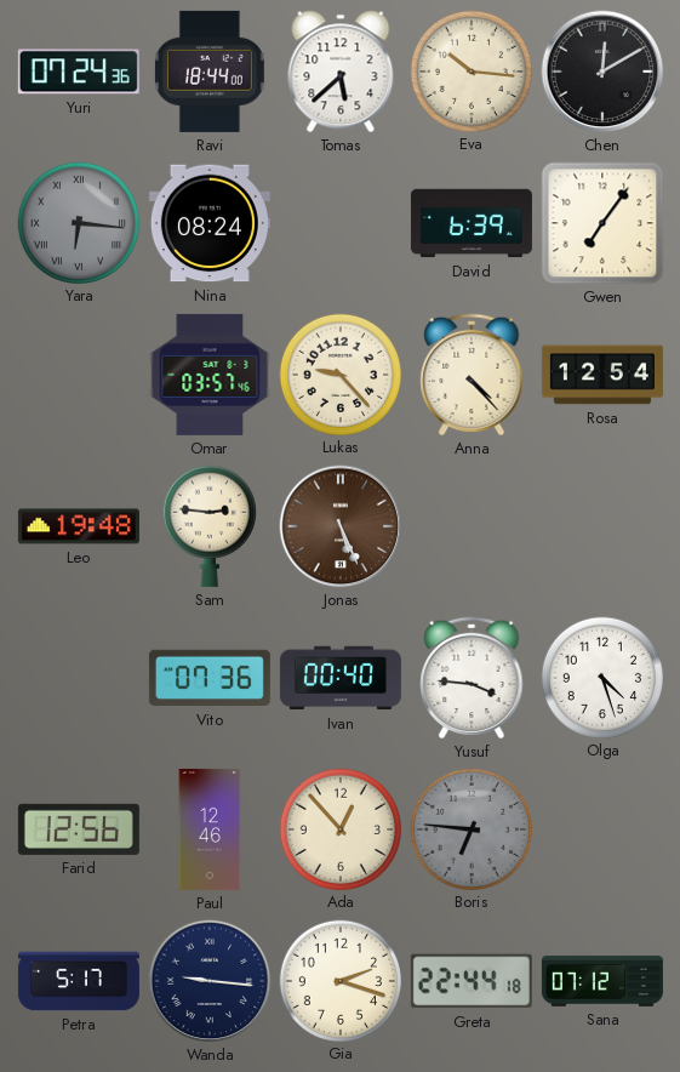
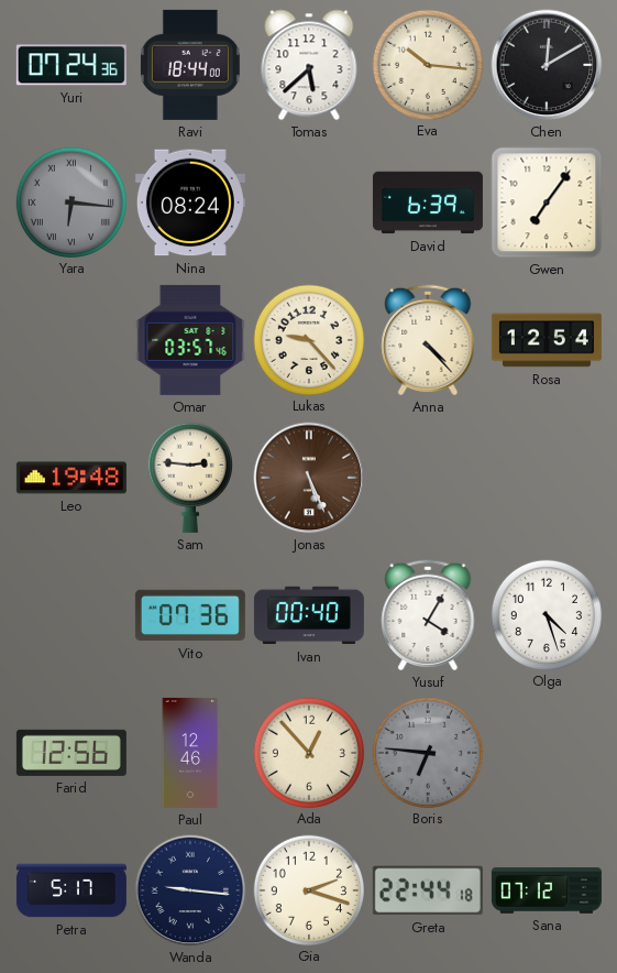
Yusuf: 3:46 -> 4:05 (428, 615)
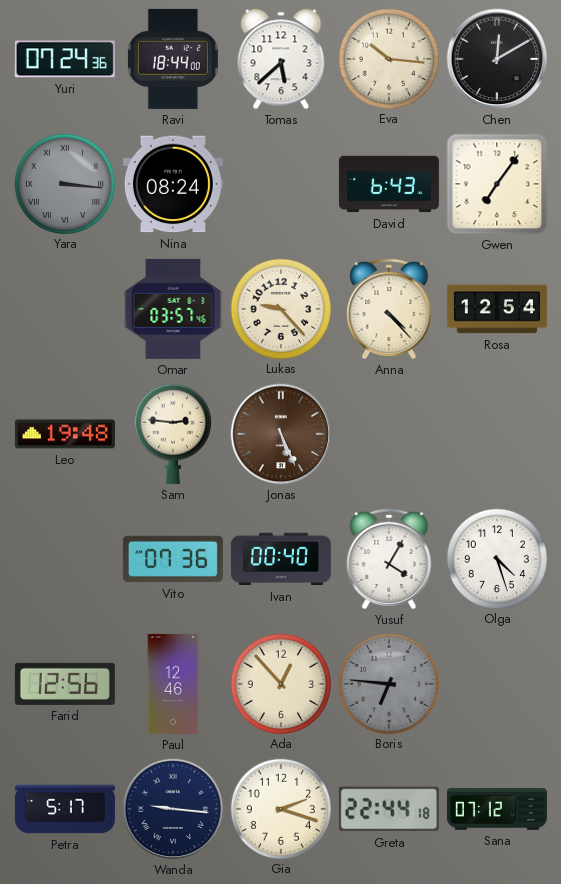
Yara: 6:16 -> 3:16 (64, 183)
David: 6:39 -> 6:43 (389, 184)
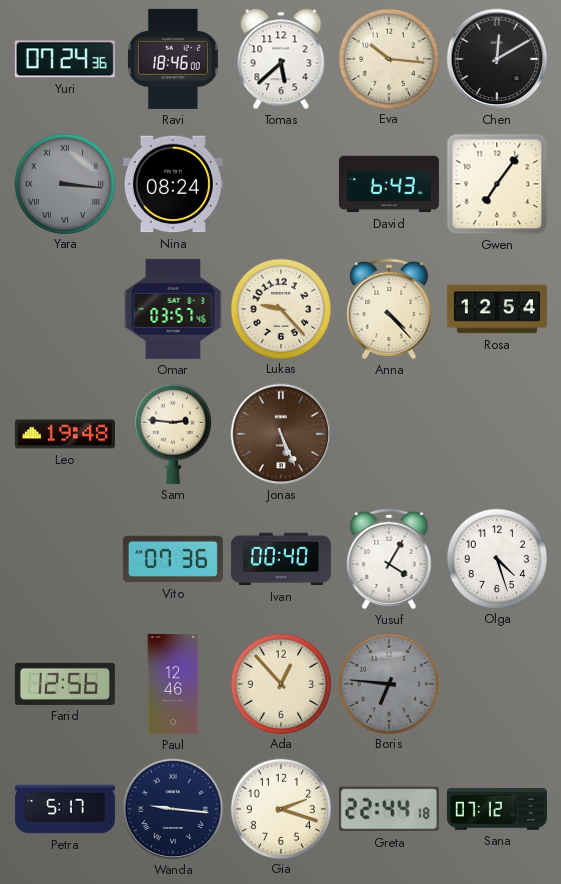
Ravi: 18:44 -> 18:46 (173, 59)
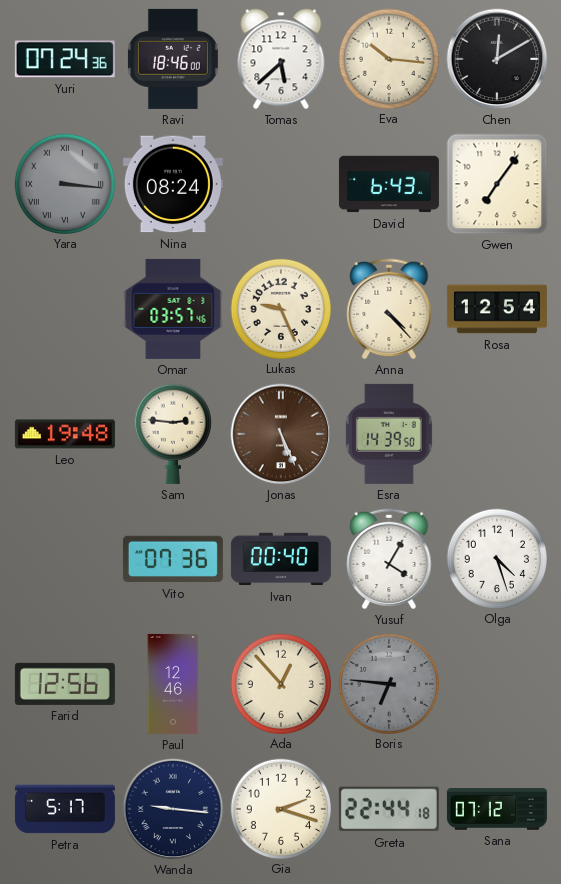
Lukas: 9:23 -> 9:26 (280, 308)
Esra: none -> 14:39 (389, 434)
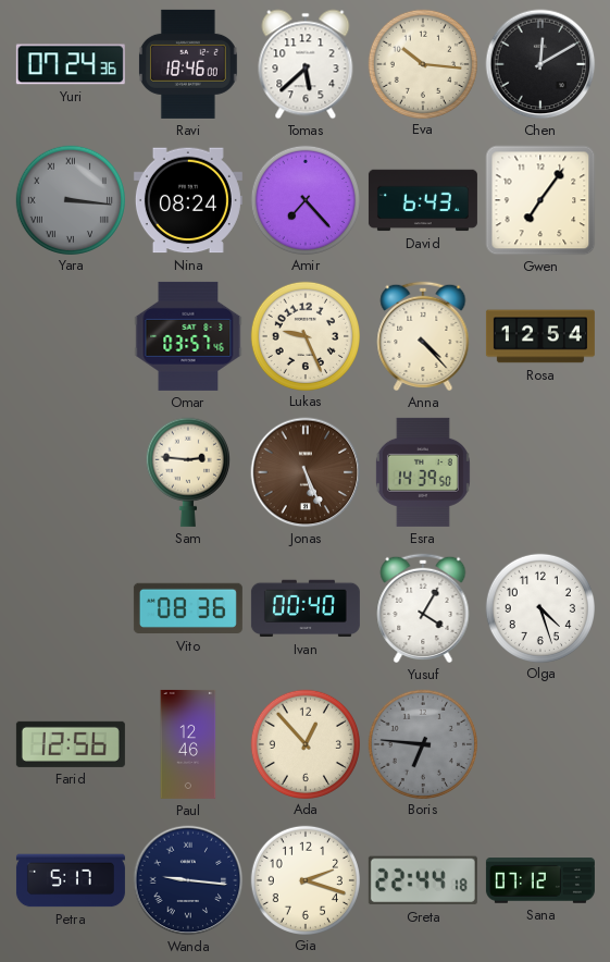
Amir: none -> 7:23 (304, 199)
Leo: 19:48 -> none (65, 434)
Vito: 07:36 -> 08:36 (188, 608)
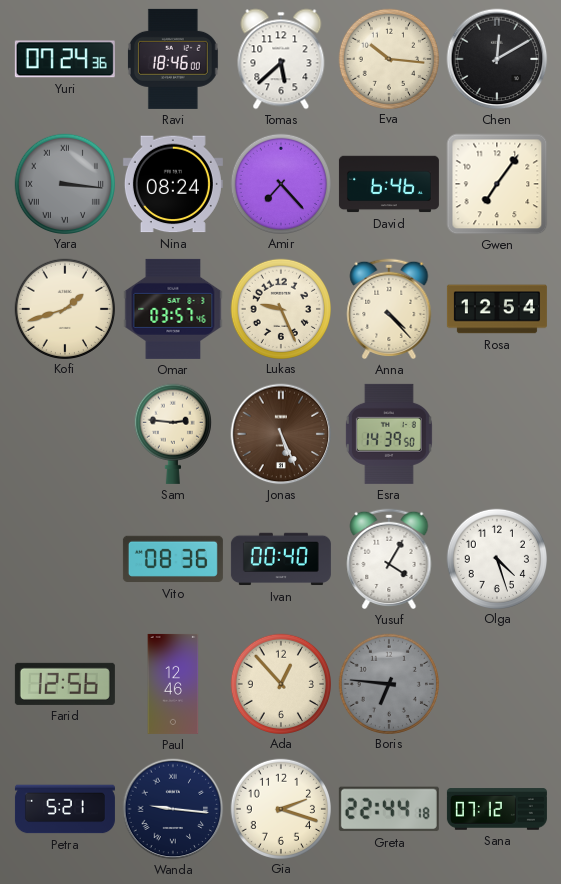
David: 6:43 -> 6:46 (389, 184)
Kofi: none -> 1:42 (64, 308)
Petra: 5:17 -> 5:21 (65, 809)
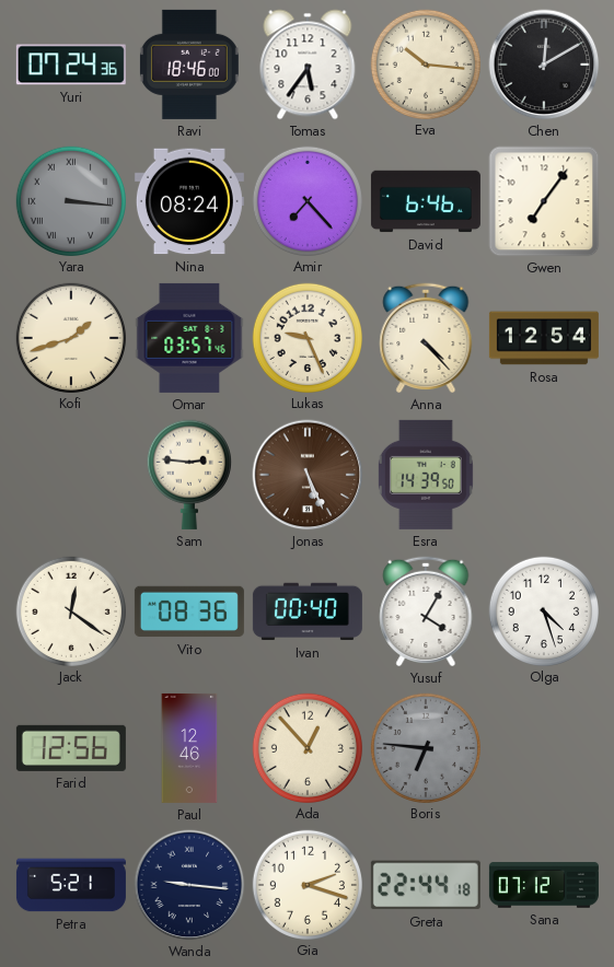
Tomas: 5:38 -> 5:36 (308, 65)
Jack: none -> 12:21 (70, 610)
